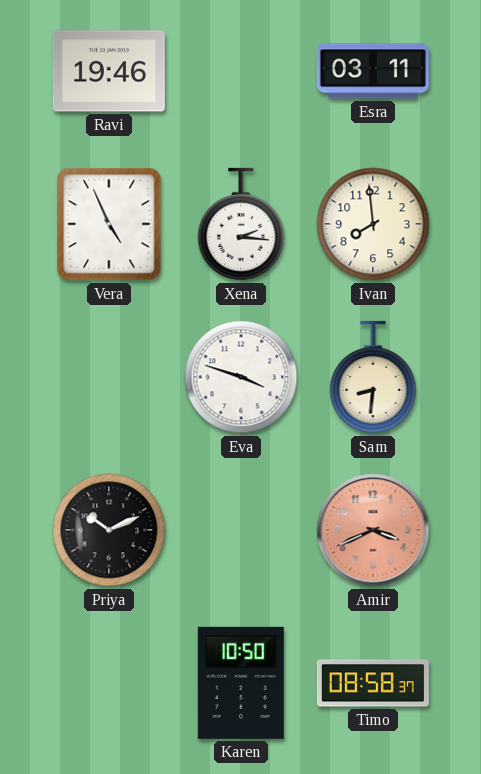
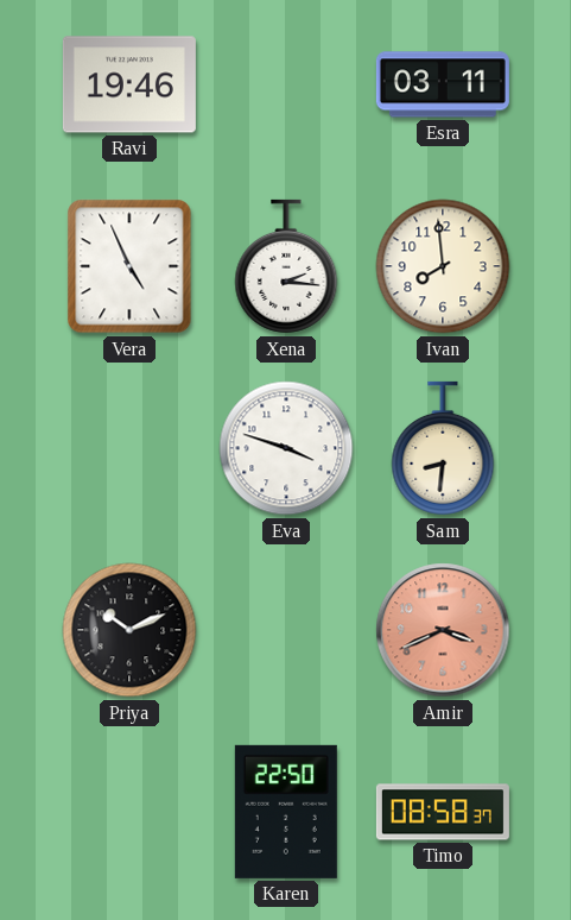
Karen: 10:50 -> 22:50 (286, 812)
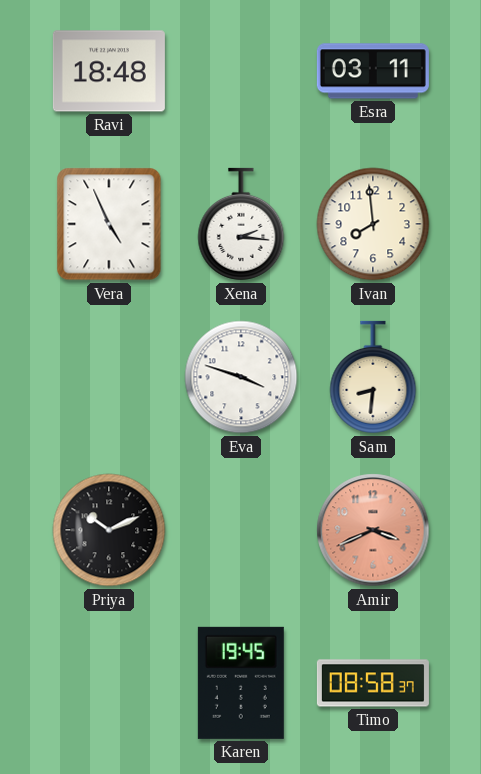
Ravi: 19:46 -> 18:48 (109, 71)
Karen: 22:50 -> 19:45 (241, 683)
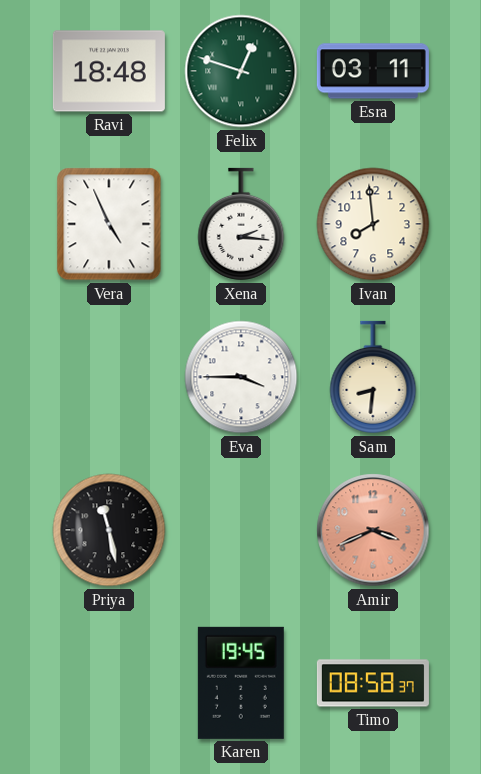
Felix: none -> 12:48 (241, 71)
Eva: 3:48 -> 3:45 (241, 377)
Priya: 10:11 -> 11:28 (109, 530)
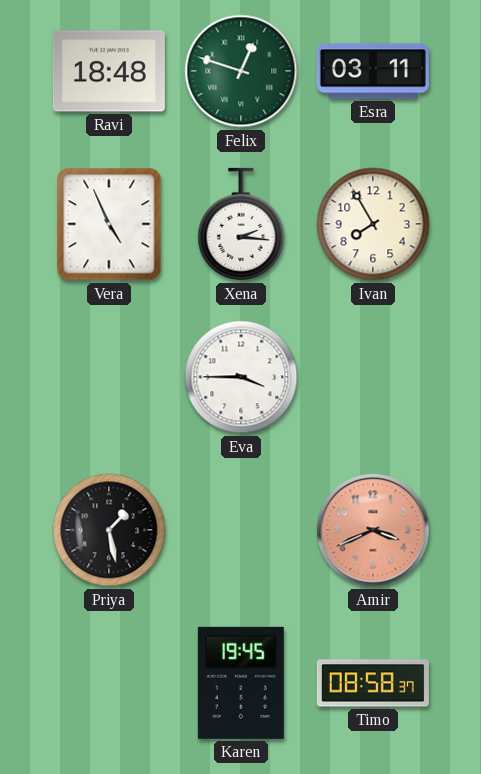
Ivan: 7:59 -> 7:55 (373, 224)
Sam: 8:31 -> none (373, 377)
Priya: 11:28 -> 1:28 (109, 530)
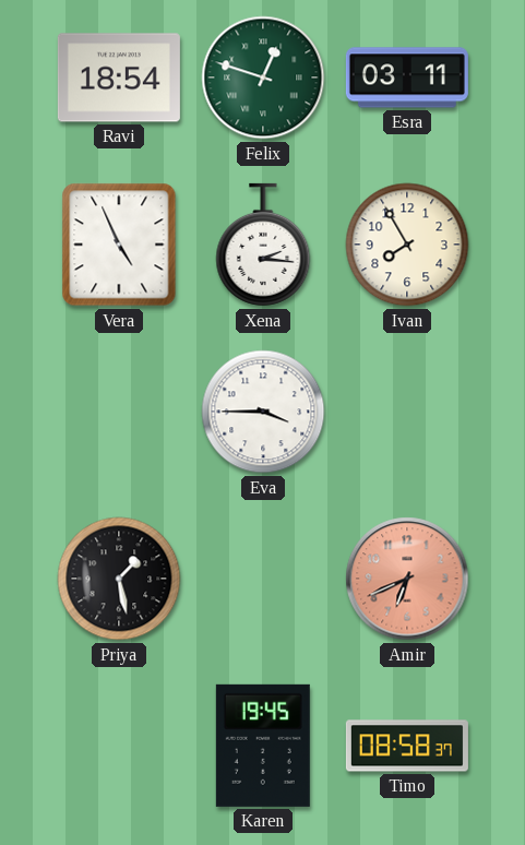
Ravi: 18:48 -> 18:54 (119, 78)
Amir: 3:41 -> 6:41 (407, 579)
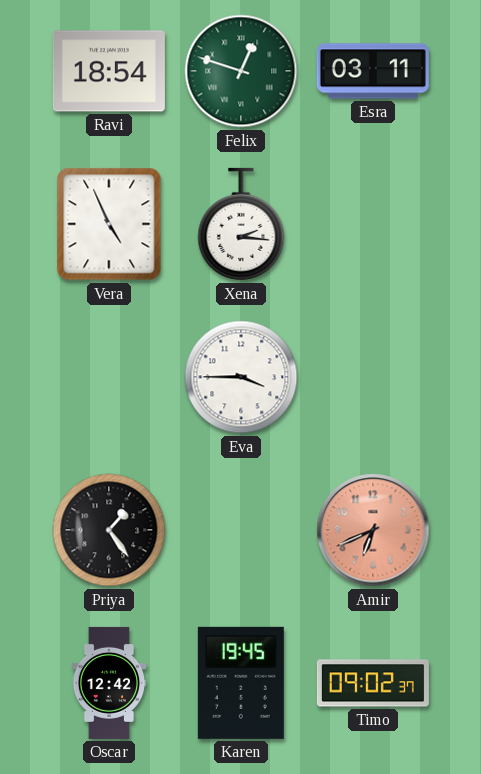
Ivan: 7:55 -> none (407, 245)
Priya: 1:28 -> 1:24 (109, 530)
Oscar: none -> 12:42 (109, 683)
Timo: 08:58 -> 09:02 (373, 683)
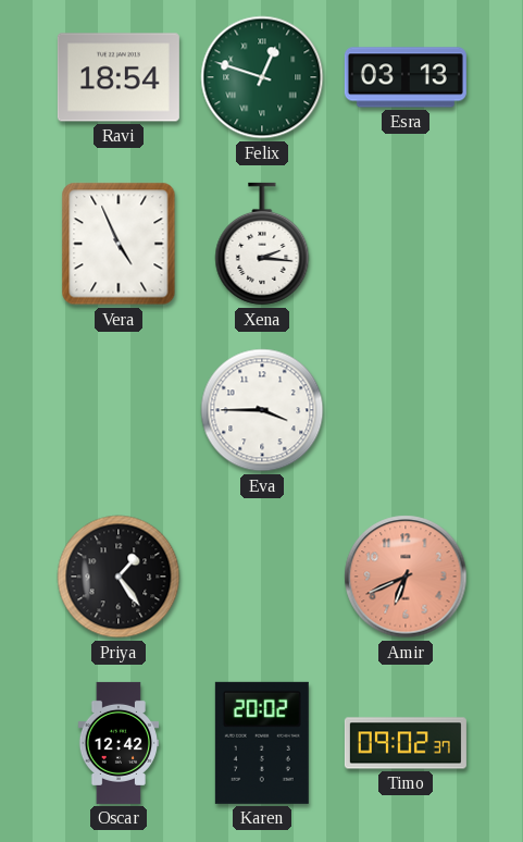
Esra: 03:11 -> 03:13 (406, 77)
Karen: 19:45 -> 20:02 (262, 743)
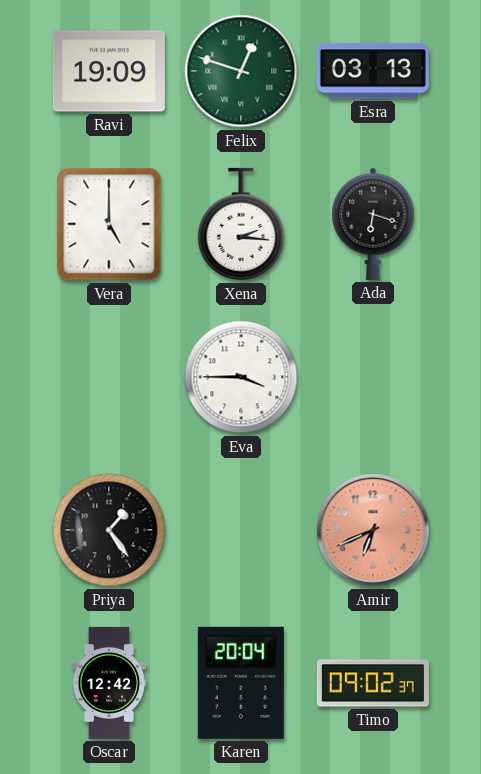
Ravi: 18:54 -> 19:09 (109, 71)
Vera: 4:56 -> 5:00 (109, 224)
Ada: none -> 6:18 (373, 224)
Karen: 20:02 -> 20:04 (241, 683)
